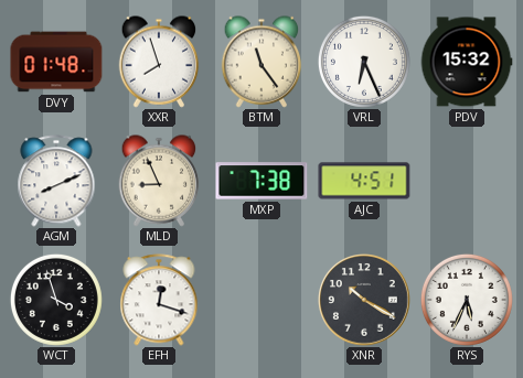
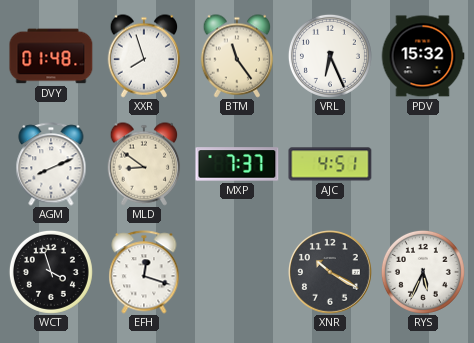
MLD: 8:56 -> 8:51 (144, 164)
MXP: 7:38 -> 7:37 (237, 164)
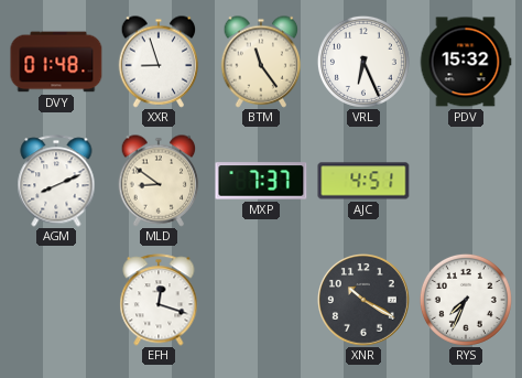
XXR: 7:57 -> 8:57 (159, 62)
WCT: 3:57 -> none (51, 272)
RYS: 5:34 -> 7:34 (466, 300)
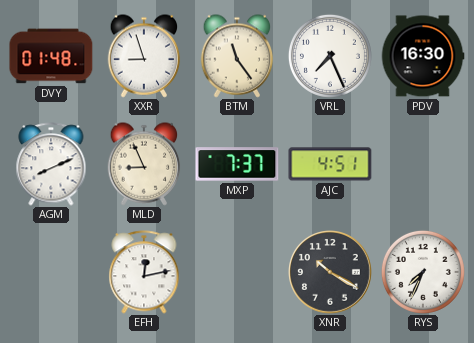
VRL: 6:26 -> 7:26 (330, 56)
PDV: 15:32 -> 16:30 (423, 56)
MLD: 8:51 -> 8:56 (144, 164)
EFH: 12:18 -> 12:13 (144, 272)
